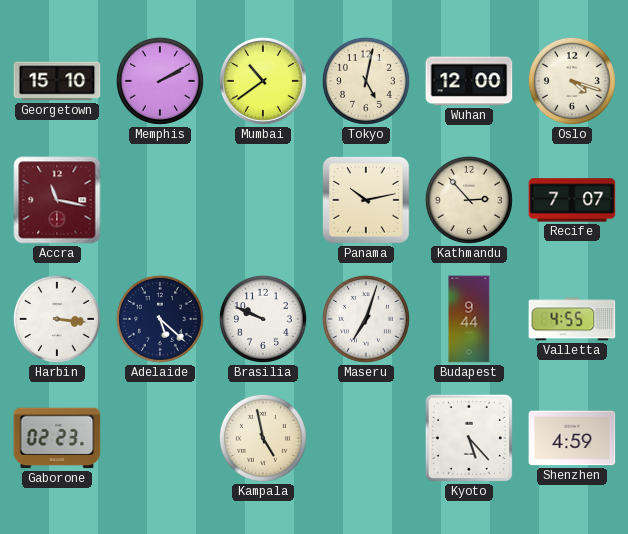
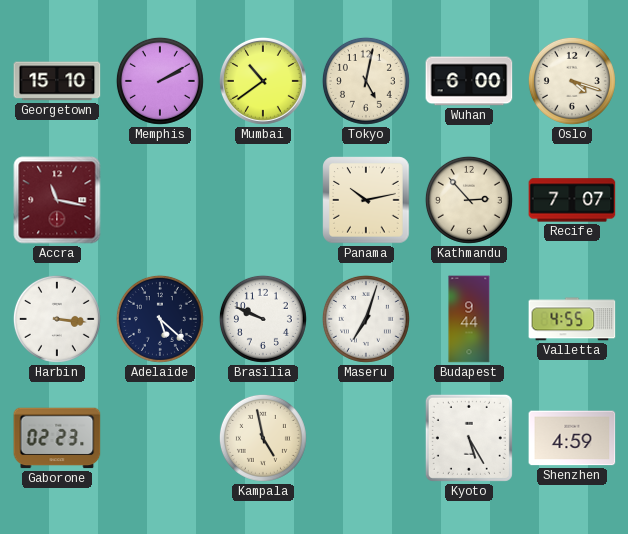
Wuhan: 12:00 -> 6:00 (469, 81)
Kyoto: 5:23 -> 5:25 (469, 438)
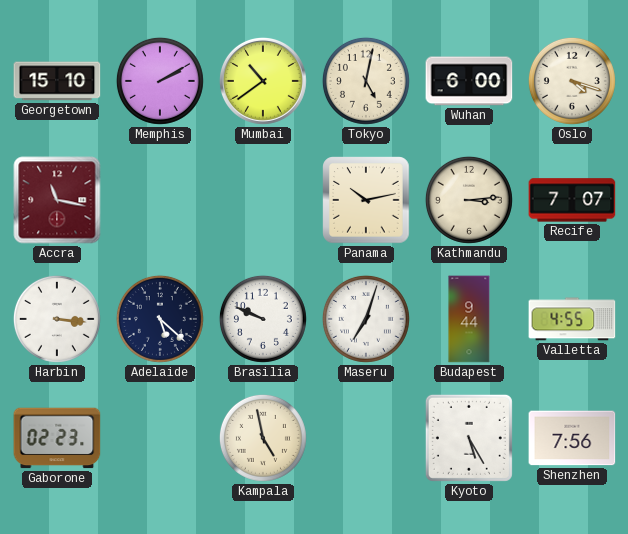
Kathmandu: 2:53 -> 3:14 (469, 200)
Shenzhen: 4:59 -> 7:56 (572, 438)
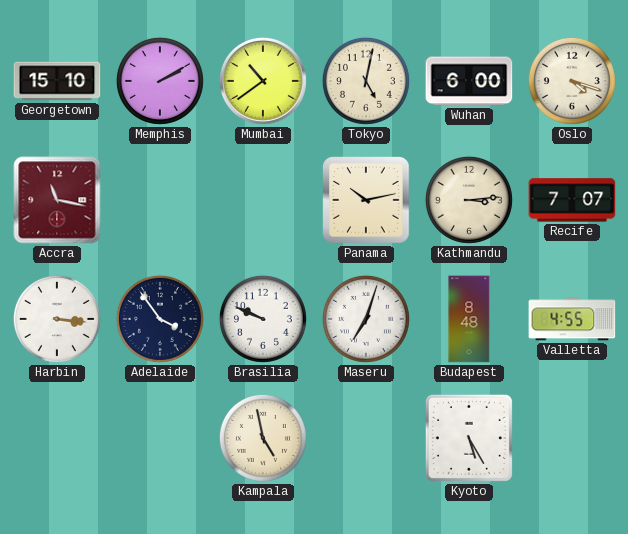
Adelaide: 5:22 -> 3:54 (160, 319)
Budapest: 9:44 -> 8:48 (469, 319)
Gaborone: 02:23 -> none (57, 438)
Shenzhen: 7:56 -> none (572, 438)
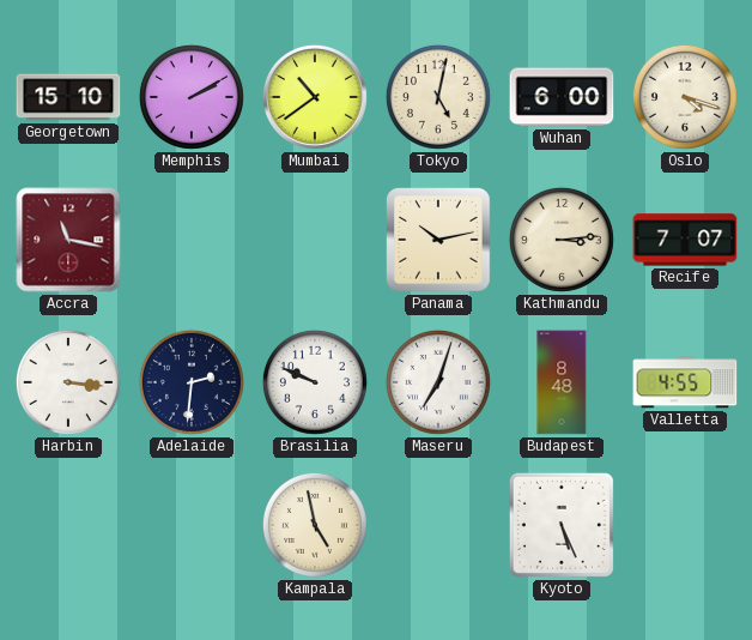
Adelaide: 3:54 -> 2:31 (192, 382)
Kyoto: 5:25 -> 5:26 (562, 525)
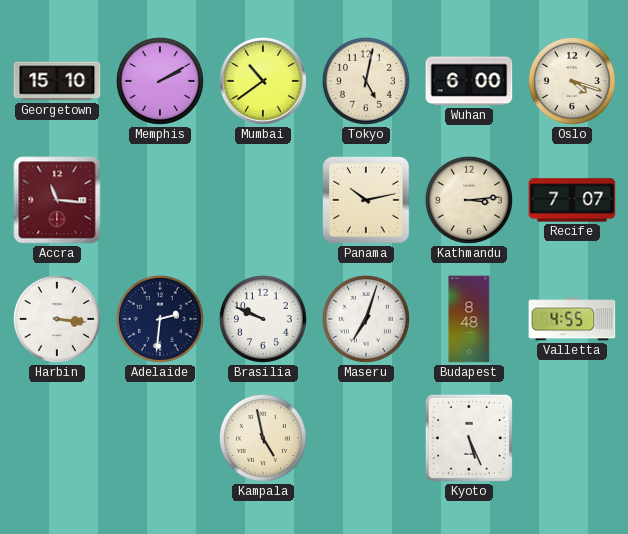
Accra: 11:17 -> 11:16 (57, 200)
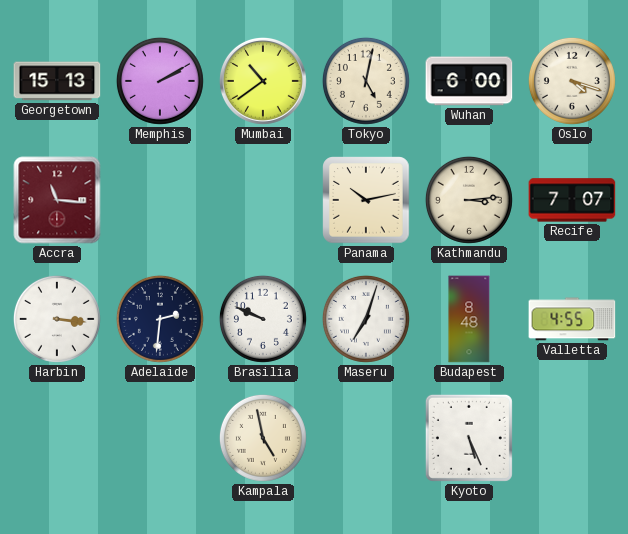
Georgetown: 15:10 -> 15:13 (57, 81)
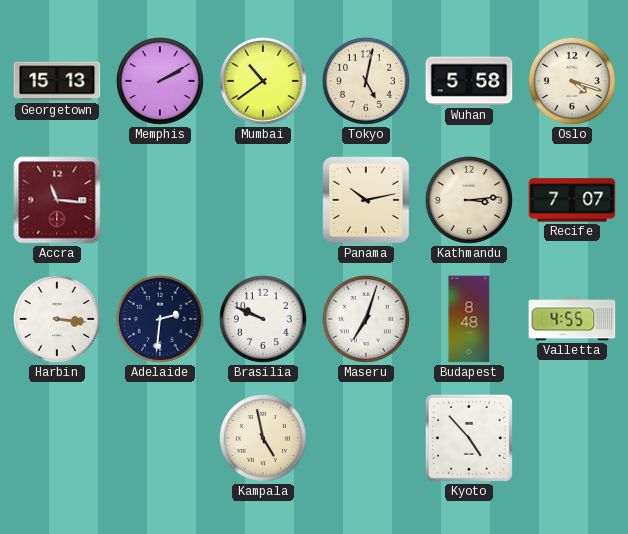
Wuhan: 6:00 -> 5:58 (469, 81)
Kyoto: 5:26 -> 4:53 (469, 438)
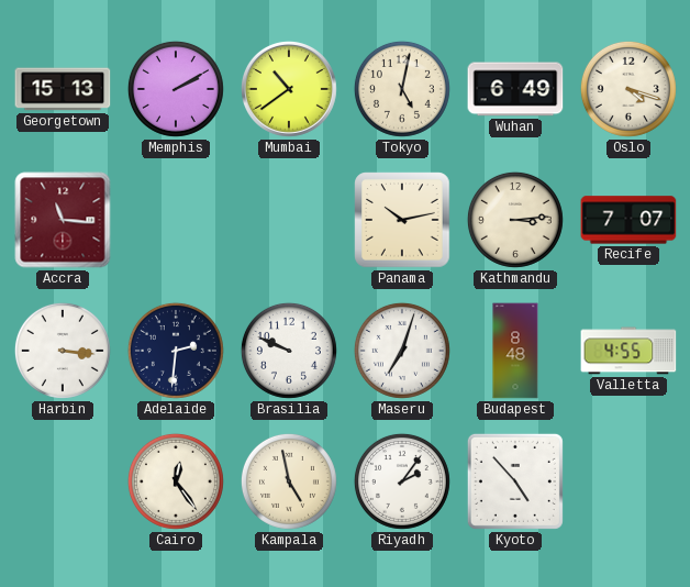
Wuhan: 5:58 -> 6:49 (515, 89)
Cairo: none -> 12:24 (176, 481)
Riyadh: none -> 2:06 (402, 481)
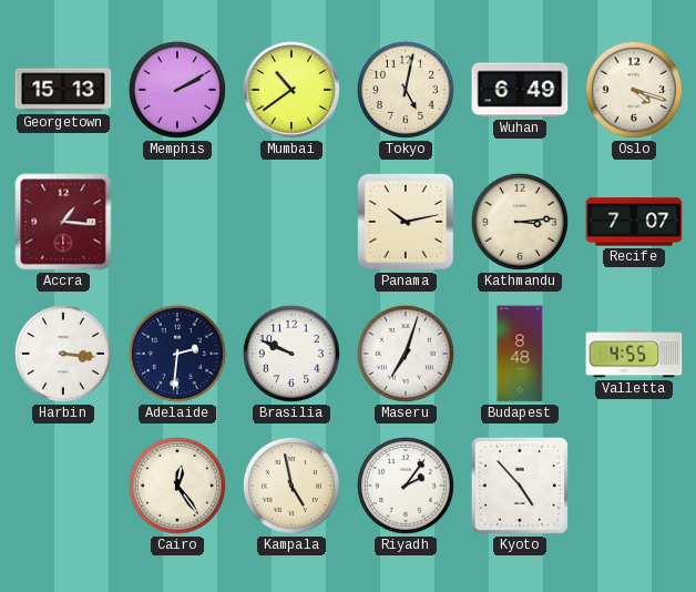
Accra: 11:16 -> 1:16 (63, 222)
